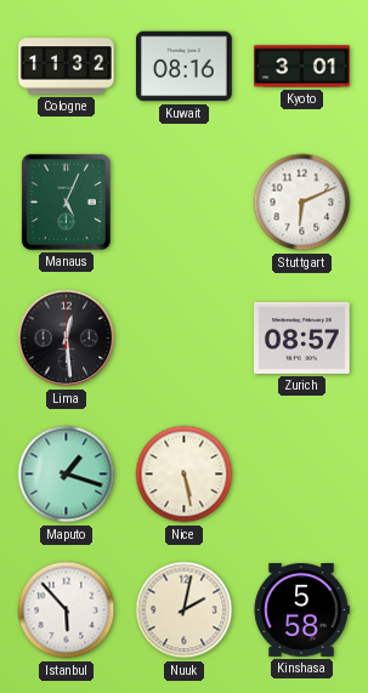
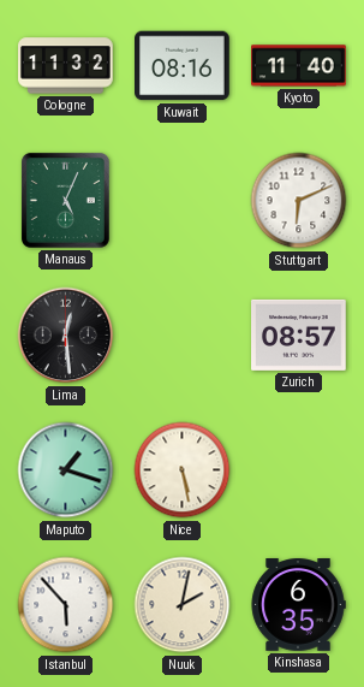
Kyoto: 3:01 -> 11:40 (299, 66)
Kinshasa: 5:58 -> 6:35 (298, 605)
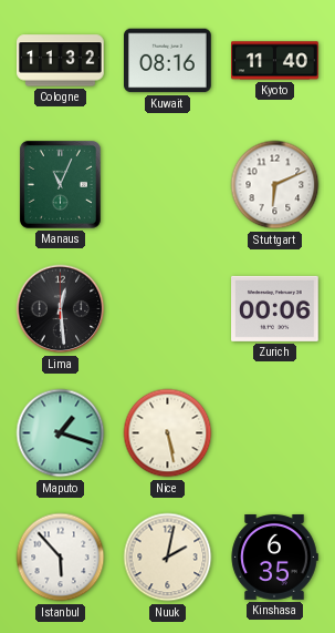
Manaus: 5:04 -> 11:04 (60, 184)
Zurich: 08:57 -> 00:06 (275, 308)
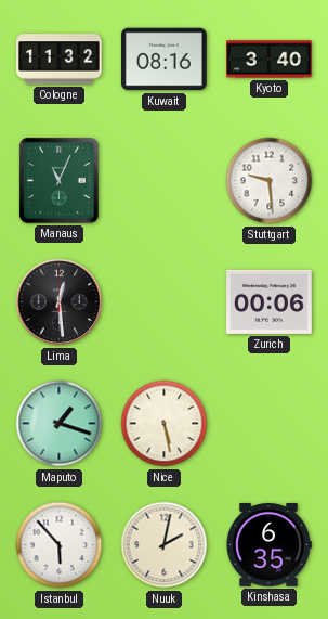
Kyoto: 11:40 -> 3:40 (270, 60)
Stuttgart: 6:11 -> 9:29 (270, 181)
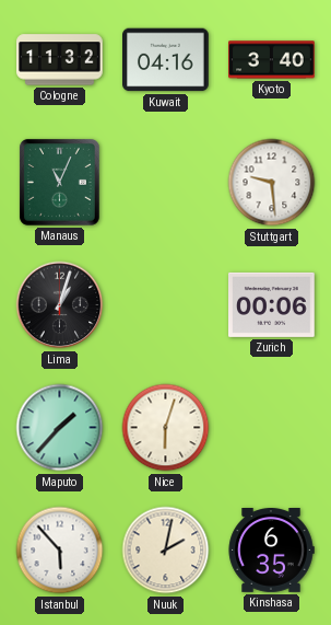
Kuwait: 08:16 -> 04:16 (166, 60)
Lima: 12:29 -> 1:03 (60, 305)
Maputo: 1:18 -> 1:37 (60, 428)
Nice: 5:28 -> 6:03 (166, 428)
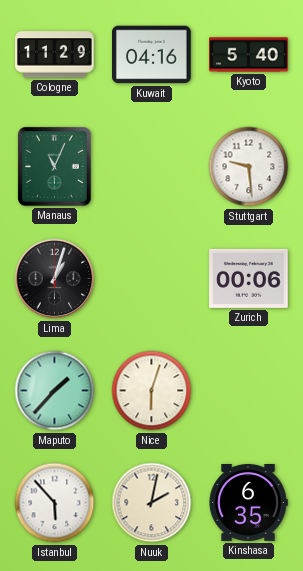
Cologne: 11:32 -> 11:29 (55, 55)
Kyoto: 3:40 -> 5:40 (249, 55)
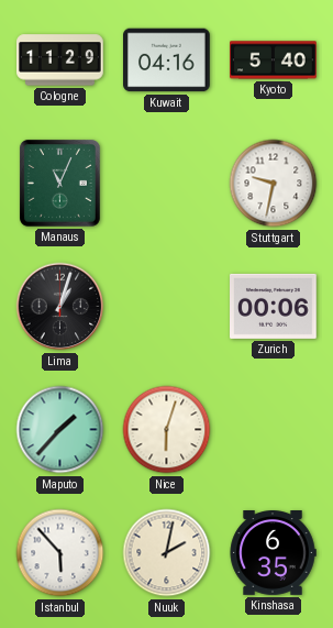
Stuttgart: 9:29 -> 9:32 (274, 184)
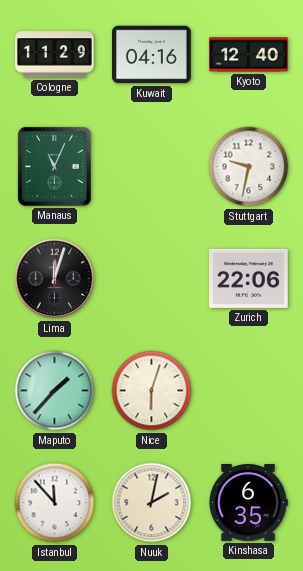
Kyoto: 5:40 -> 12:40 (249, 55)
Lima: 1:03 -> 12:03 (55, 279)
Zurich: 00:06 -> 22:06 (249, 278)
Istanbul: 5:53 -> 11:53 (55, 503)
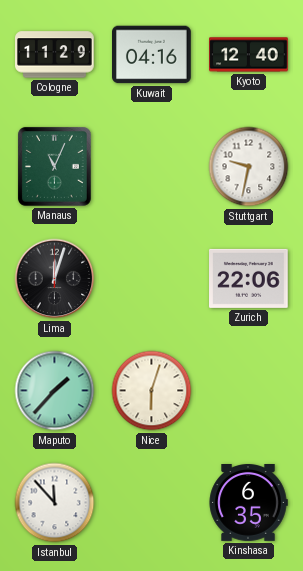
Nuuk: 2:02 -> none (152, 503)
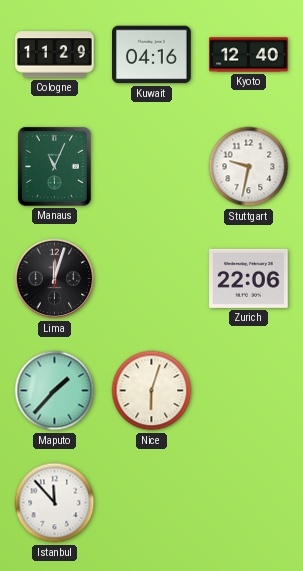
Kinshasa: 6:35 -> none (248, 503)
